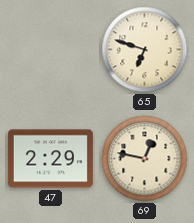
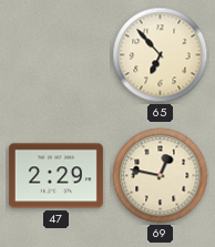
65: 6:48 -> 6:53 (161, 55)
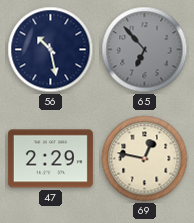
56: none -> 10:28 (51, 50)
65 dial: cream -> grey (145, 50)
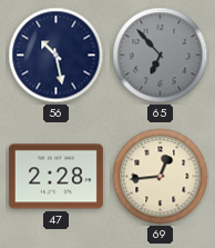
47: 2:29 -> 2:28 (55, 177)
69: 12:47 -> 12:44 (161, 177)
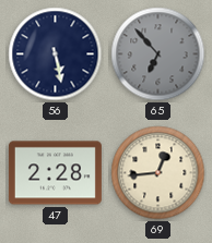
56: 10:28 -> 5:28 (56, 54)
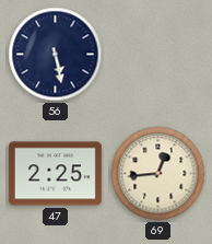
65: 6:53 -> none (158, 54)
47: 2:28 -> 2:25 (55, 174)
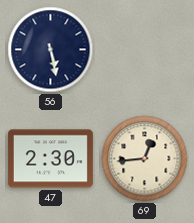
47: 2:25 -> 2:30 (50, 159)
